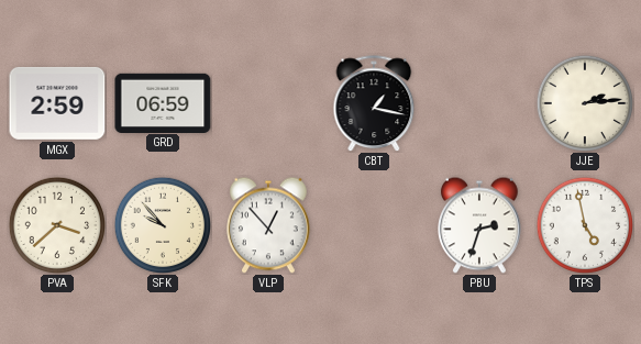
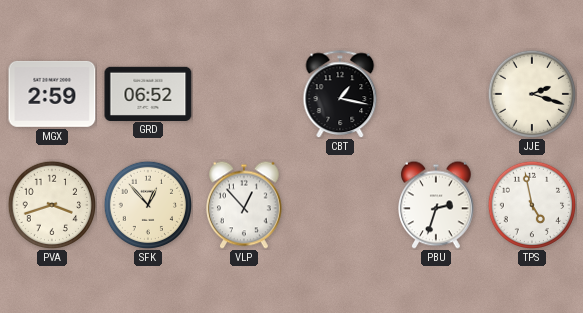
GRD: 06:59 -> 06:52 (148, 93)
JJE: 2:14 -> 2:18 (531, 93)
PVA: 3:38 -> 3:42 (51, 204)
SFK: 9:53 -> 12:53 (147, 204)
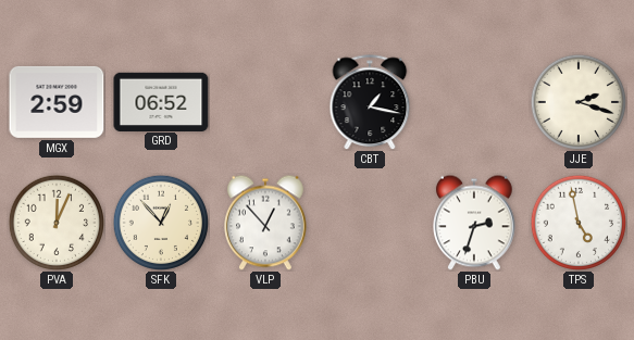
PVA: 3:42 -> 12:04 (55, 222)
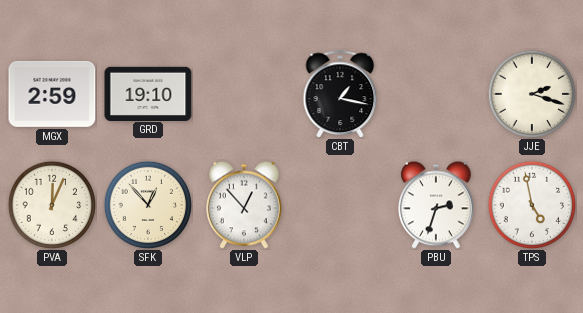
GRD: 06:52 -> 19:10 (148, 93)
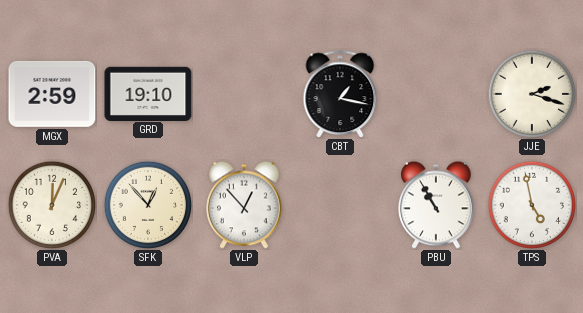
PBU: 2:33 -> 10:55 (437, 205)
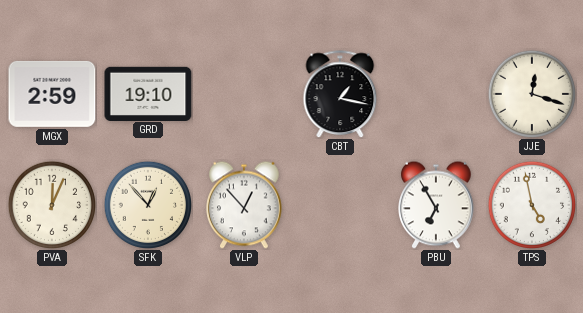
JJE: 2:18 -> 12:18 (531, 93)
PBU: 10:55 -> 6:55 (437, 205)
